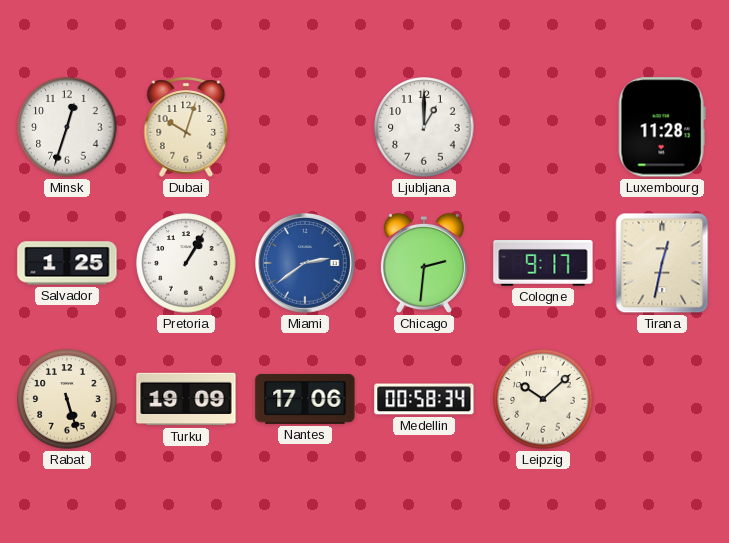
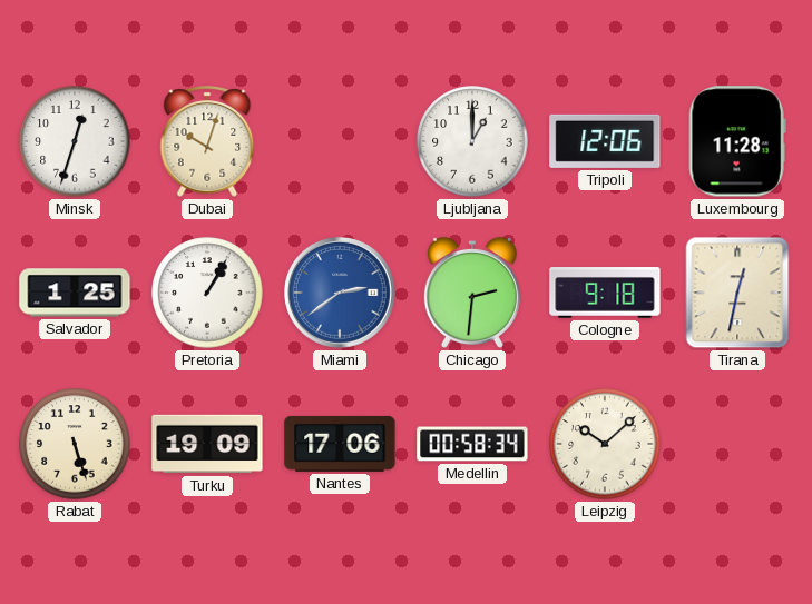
Tripoli: none -> 12:06 (605, 141)
Cologne: 9:17 -> 9:18 (605, 293)
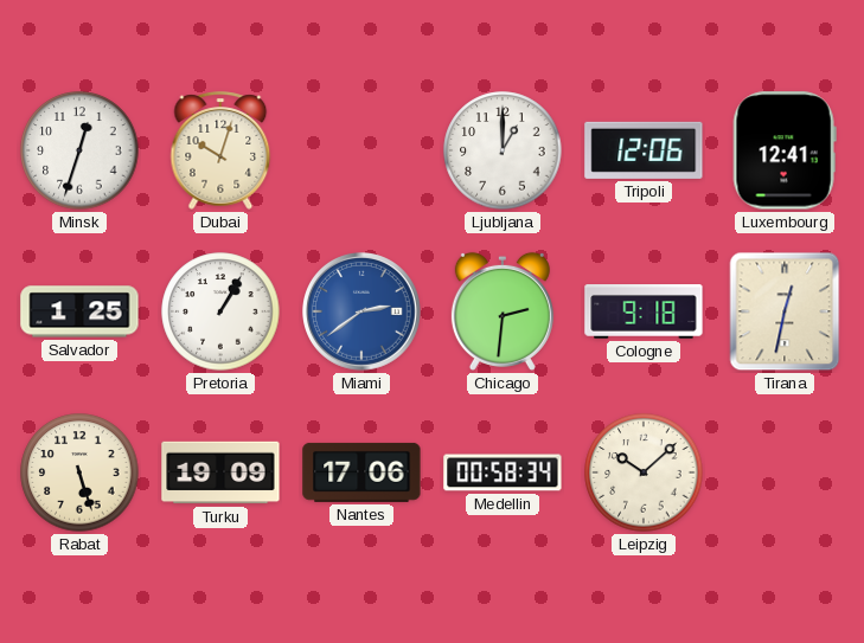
Luxembourg: 11:28 -> 12:41 (785, 150)
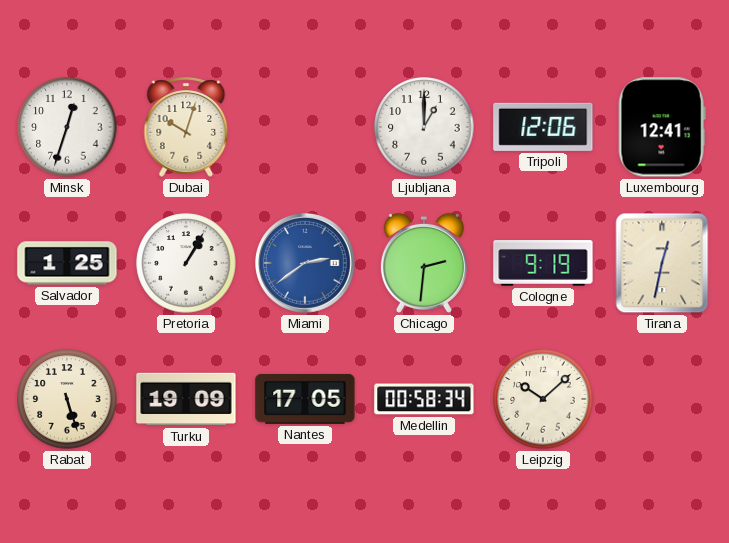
Cologne: 9:18 -> 9:19 (543, 263)
Nantes: 17:06 -> 17:05 (305, 399)
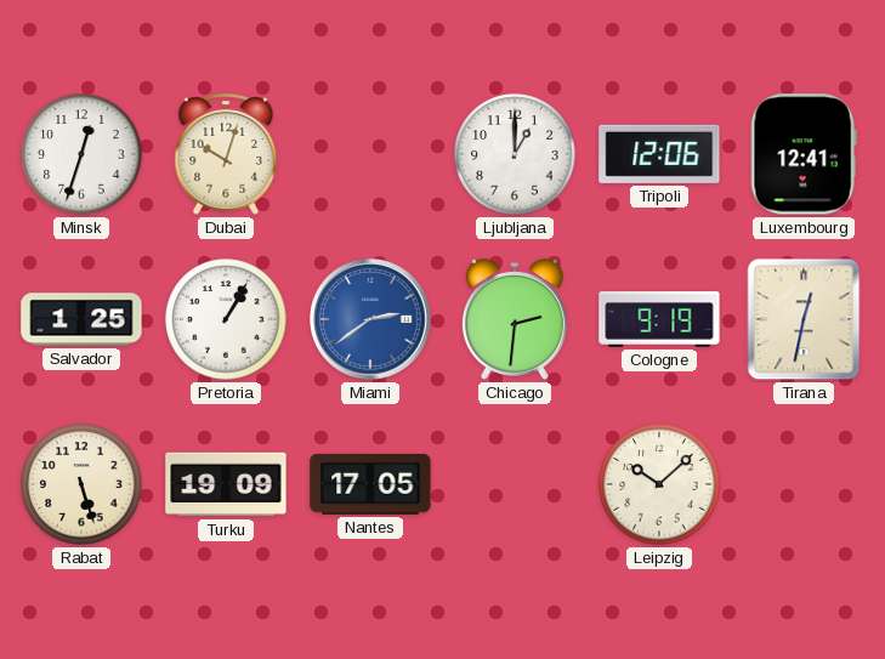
Medellin: 00:58 -> none (424, 399)
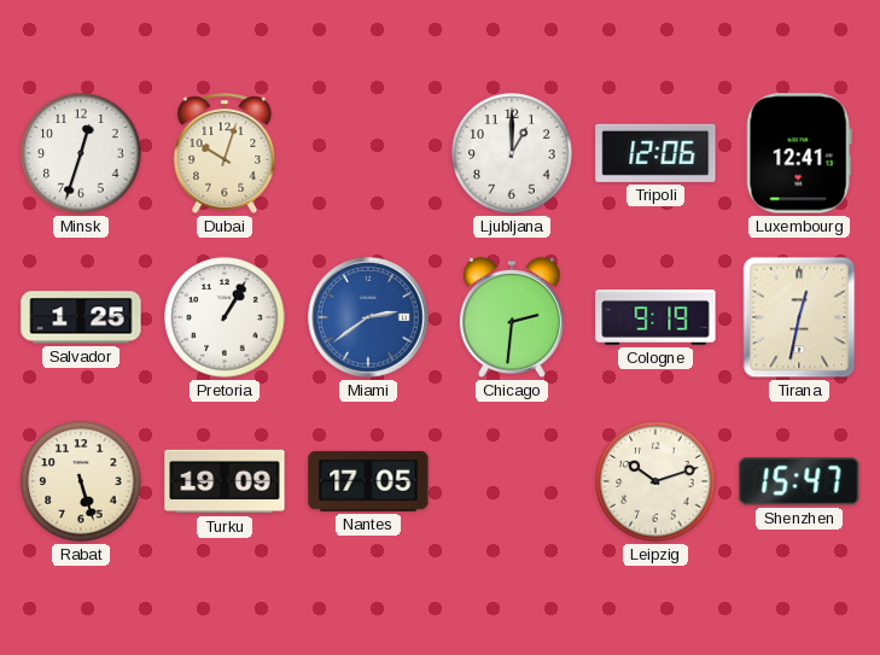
Leipzig: 10:08 -> 10:12 (655, 481)
Shenzhen: none -> 15:47 (799, 481)
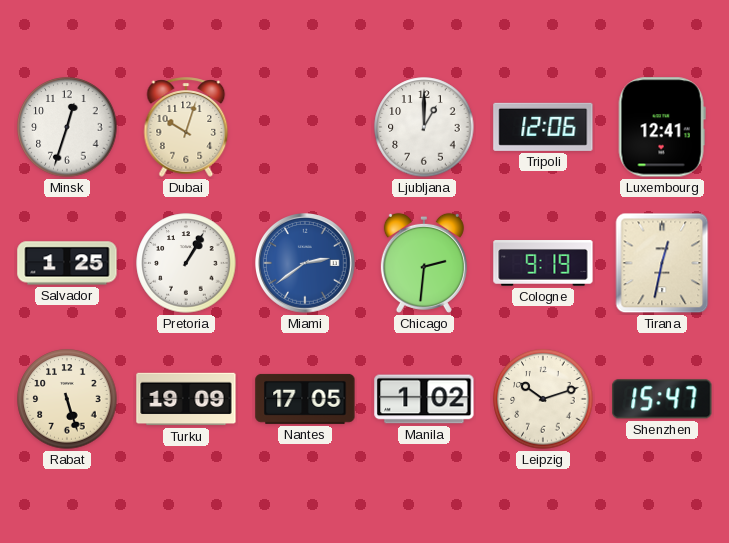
Manila: none -> 1:02 (424, 399)
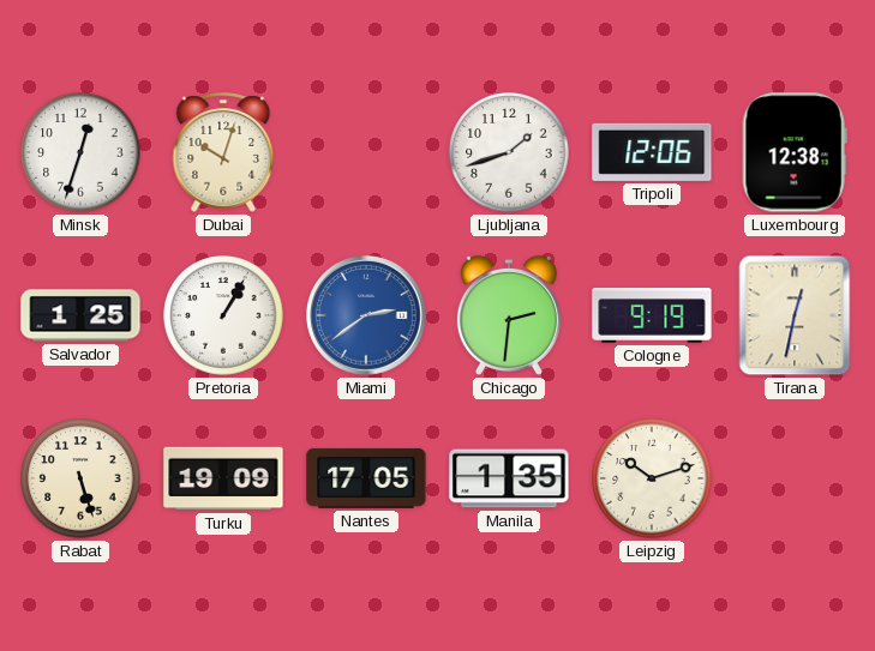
Ljubljana: 1:00 -> 1:42 (509, 152)
Luxembourg: 12:41 -> 12:38 (795, 152)
Manila: 1:02 -> 1:35 (509, 478)
Shenzhen: 15:47 -> none (662, 399)
